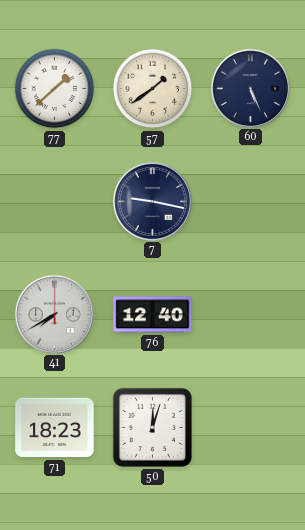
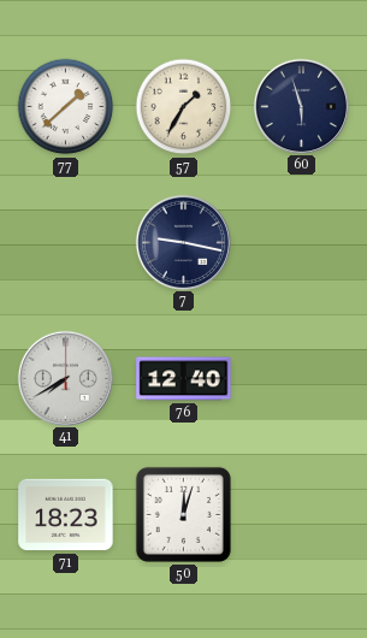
57: 1:39 -> 1:35 (184, 107)
60: 5:26 -> 5:57 (301, 106)
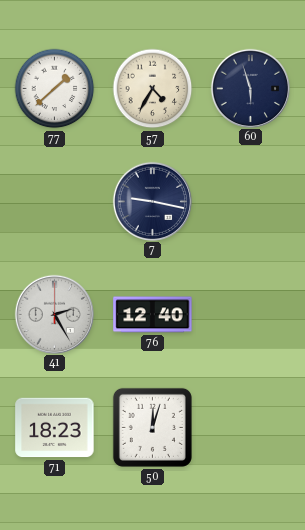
57: 1:35 -> 4:35 (153, 89)
41: 7:40 -> 2:25 (54, 314)
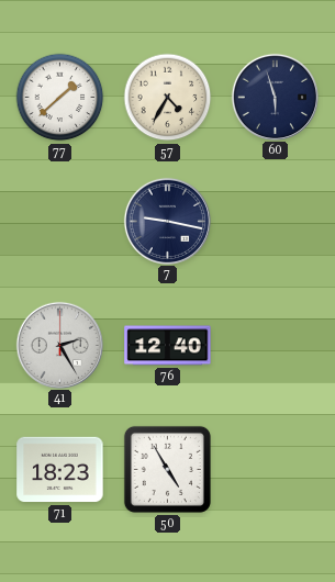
50: 12:03 -> 4:55 (167, 469)
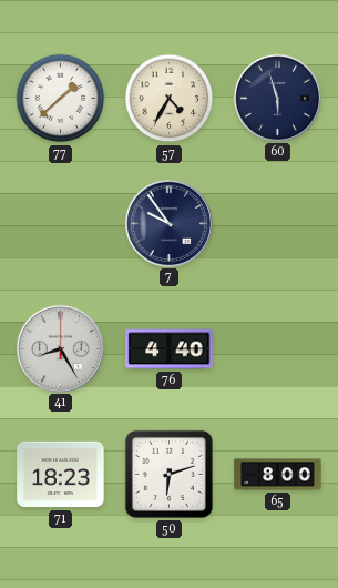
7: 9:17 -> 9:54 (168, 223)
41: 2:25 -> 8:25 (60, 348)
76: 12:40 -> 4:40 (170, 349)
50: 4:55 -> 6:12 (168, 474)
65: none -> 8:00 (278, 475)
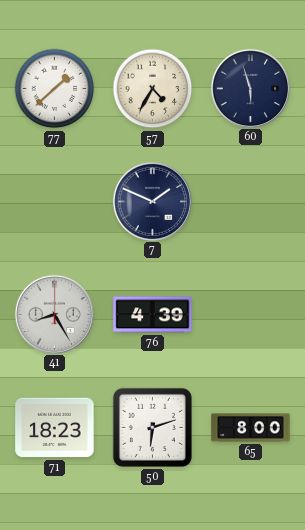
7: 9:54 -> 1:49 (152, 201)
76: 4:40 -> 4:39 (153, 315)
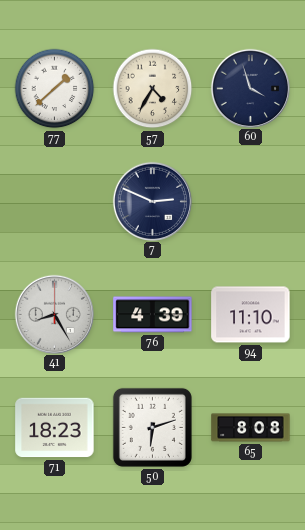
60: 5:57 -> 3:57 (250, 88)
7: 1:49 -> 2:49 (152, 201)
94: none -> 11:10 (251, 315)
65: 8:00 -> 8:08 (251, 428)
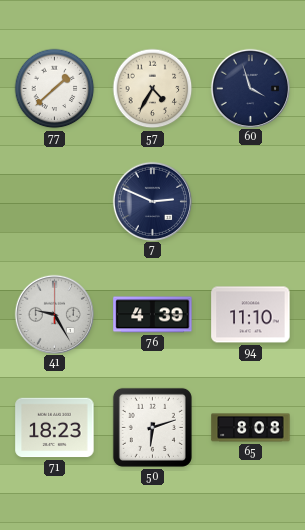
41: 8:25 -> 9:25 (54, 314)
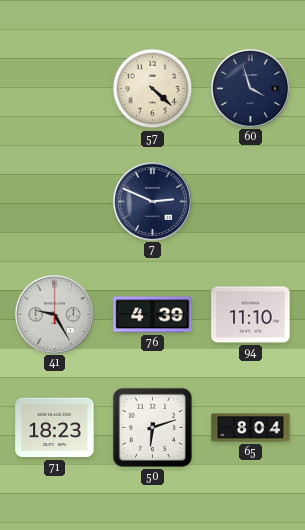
77: 1:38 -> none (55, 89)
57: 4:35 -> 4:22 (153, 89)
65: 8:08 -> 8:04 (251, 428)
